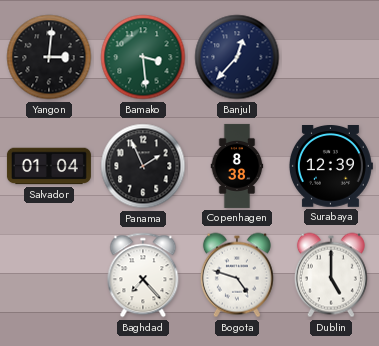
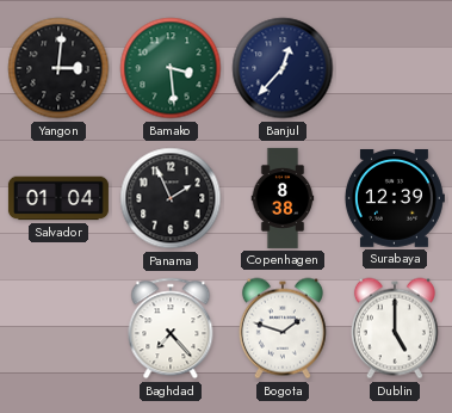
Bogota: 4:48 -> 1:48 (283, 328)
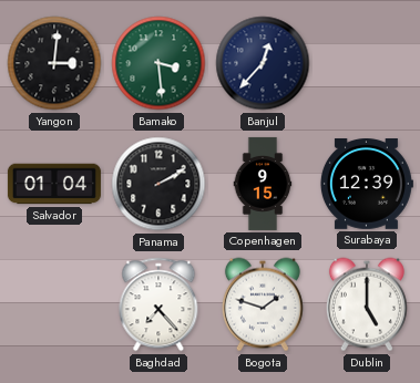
Panama: 1:56 -> 2:10 (158, 184)
Copenhagen: 8:38 -> 9:15 (263, 184)
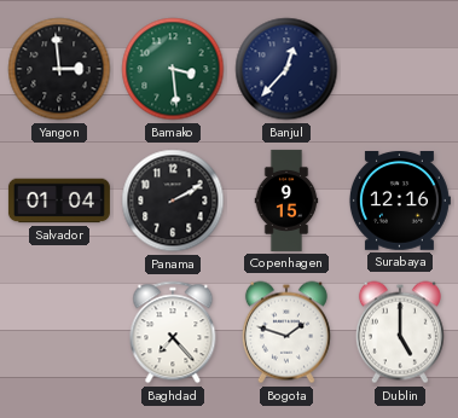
Yangon: 3:01 -> 2:59 (59, 69)
Surabaya: 12:39 -> 12:16 (399, 202)
